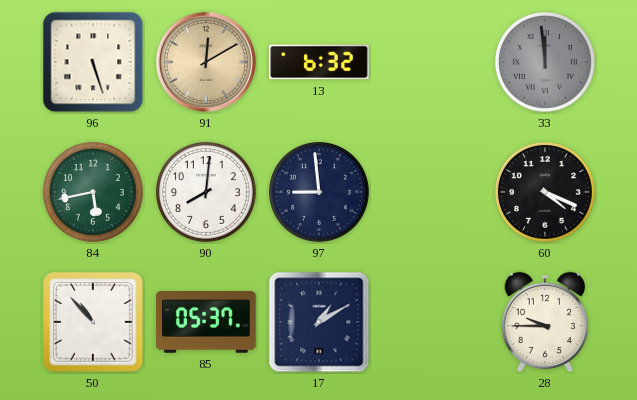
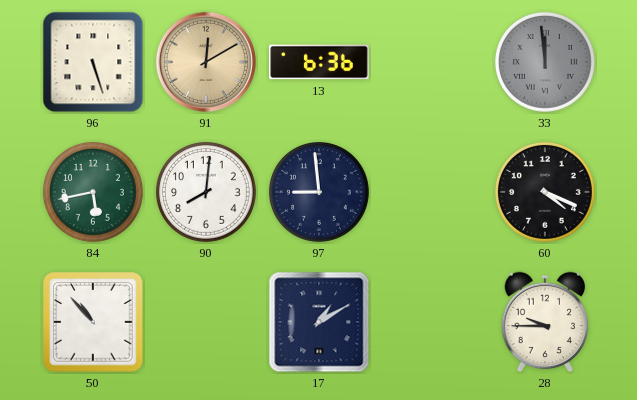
13: 6:32 -> 6:36 (319, 62)
85: 05:37 -> none (206, 322)
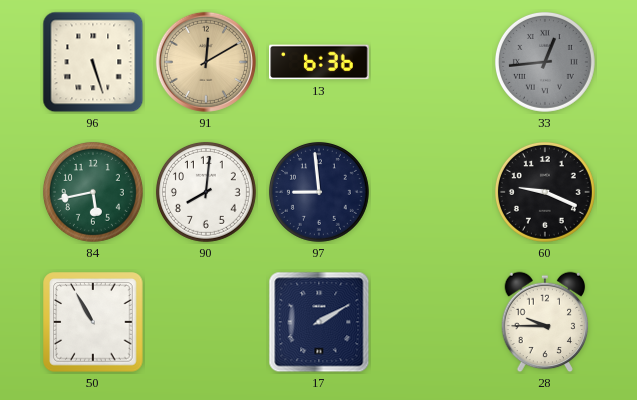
33: 11:59 -> 12:44 (545, 62)
60: 4:19 -> 9:19 (545, 192)
50: 10:53 -> 10:55 (93, 322)
17: 1:10 -> 2:10 (319, 322)
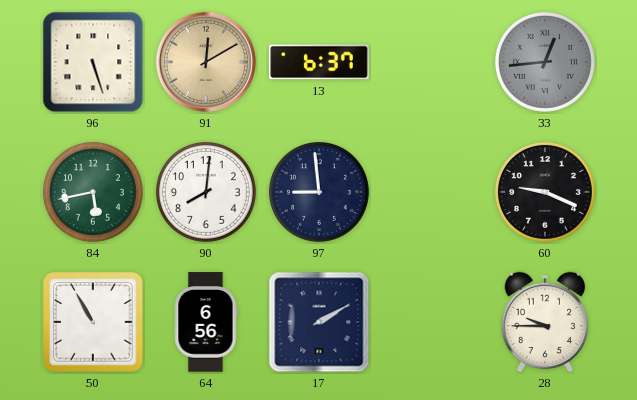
13: 6:36 -> 6:37 (319, 62)
64: none -> 6:56 (206, 322)
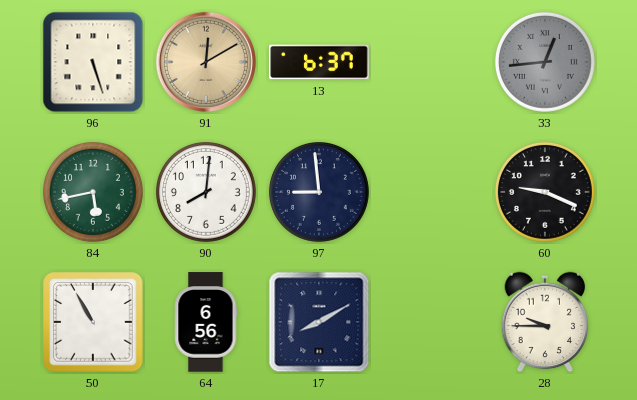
17: 2:10 -> 8:10 (319, 322)
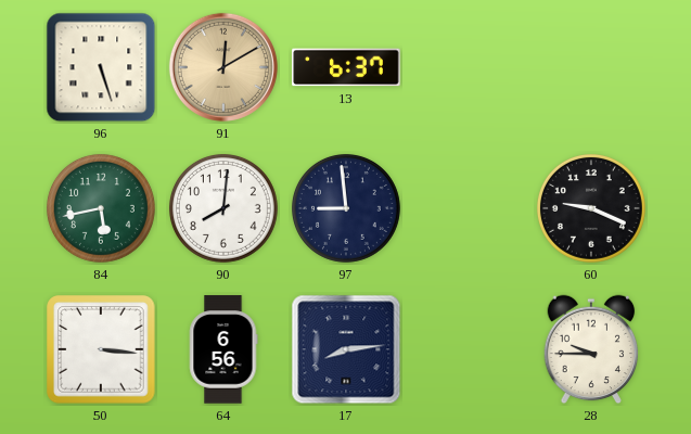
33: 12:44 -> none (545, 62)
50: 10:55 -> 3:16 (101, 349)
17: 8:10 -> 8:14 (346, 349)
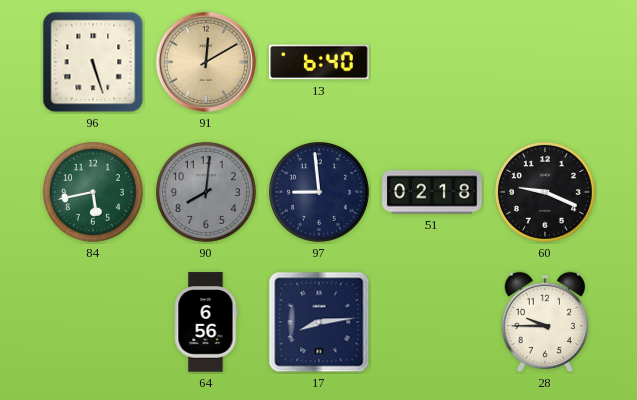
13: 6:37 -> 6:40 (319, 62)
90 dial: white -> grey (206, 192)
51: none -> 02:18 (432, 192)
50: 3:16 -> none (101, 349)
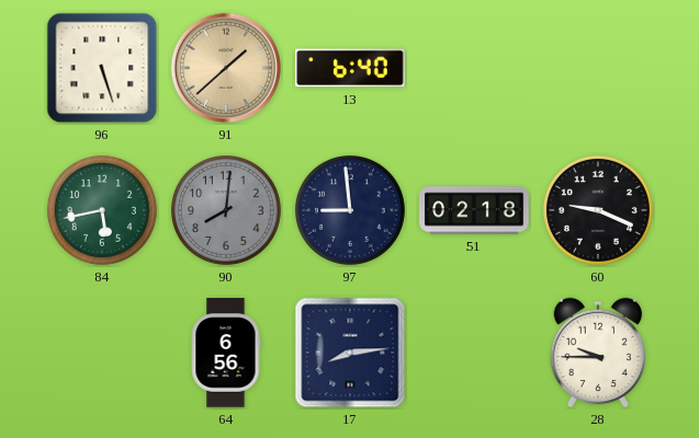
91: 12:10 -> 1:38 (226, 68)
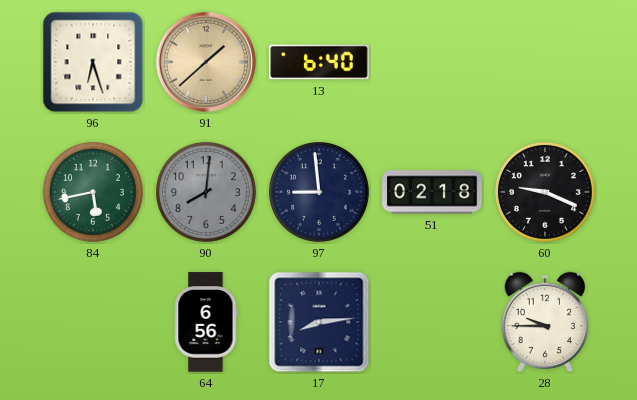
96: 5:27 -> 6:27 (93, 62)
